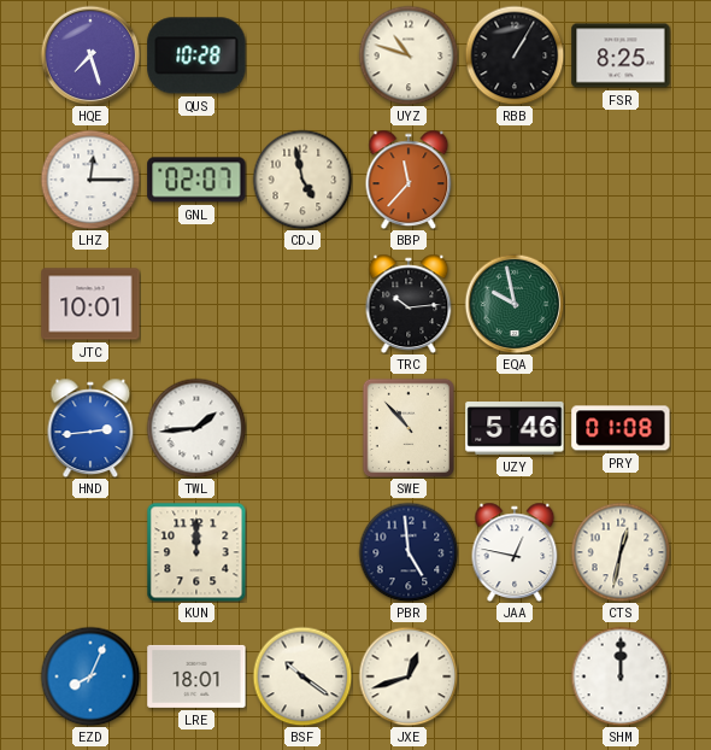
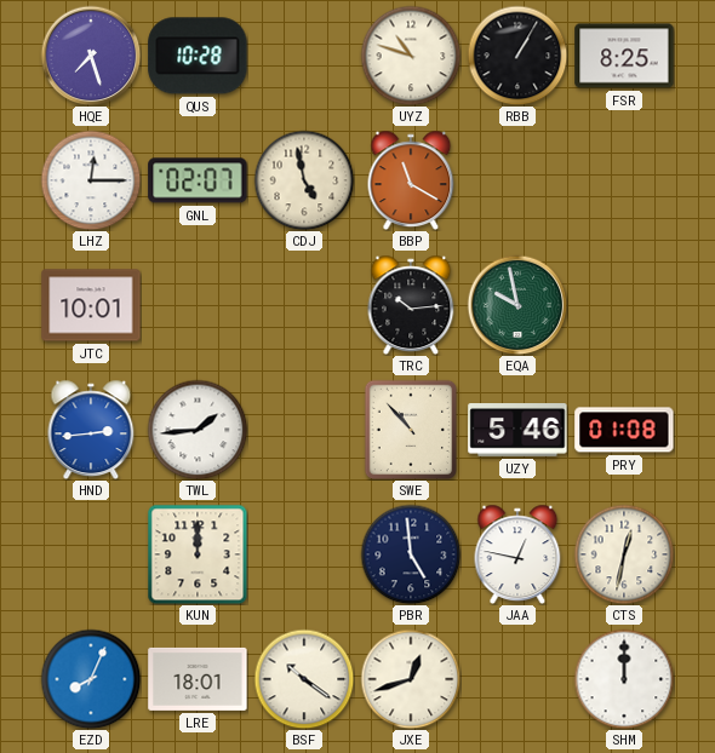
BBP: 11:37 -> 11:20 (411, 180)
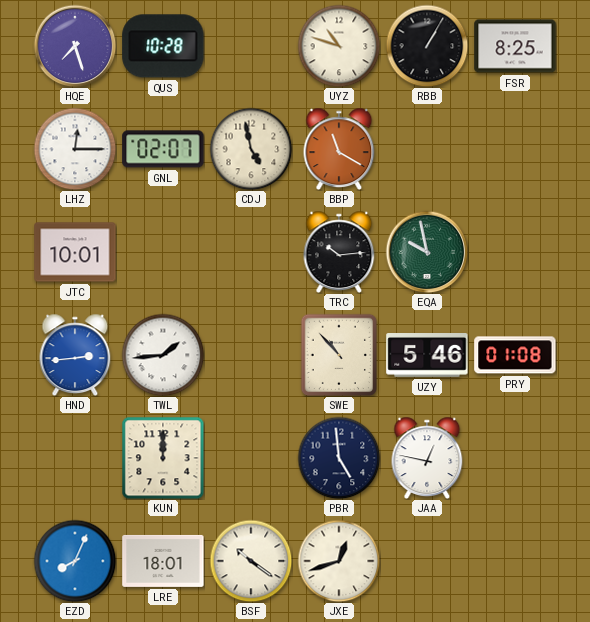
CTS: 12:32 -> none (624, 554)
SHM: 12:00 -> none (624, 679)
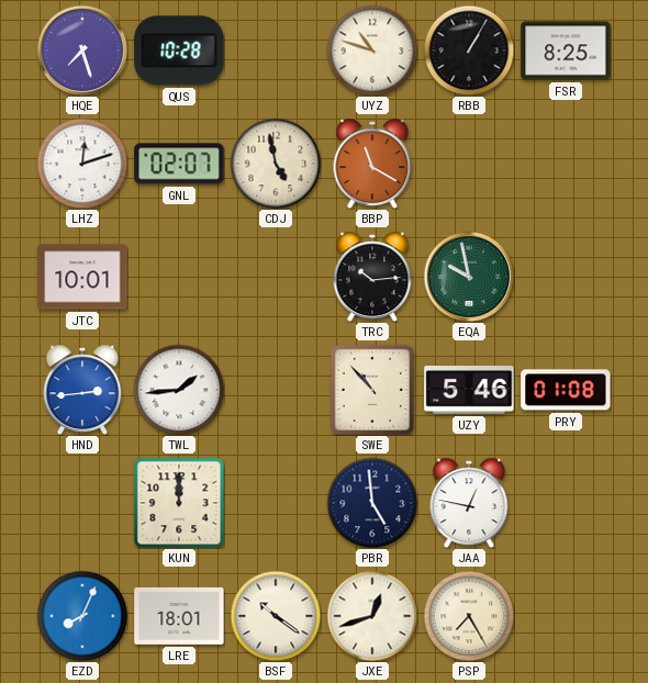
LHZ: 12:15 -> 12:12 (82, 164)
PSP: none -> 7:25 (469, 616)
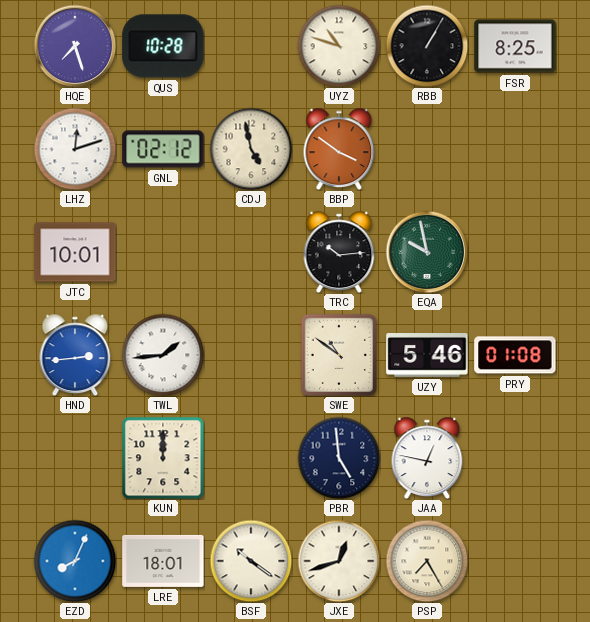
GNL: 02:07 -> 02:12 (163, 149)
BBP: 11:20 -> 3:51 (339, 149)
SWE: 10:53 -> 10:51 (338, 354)
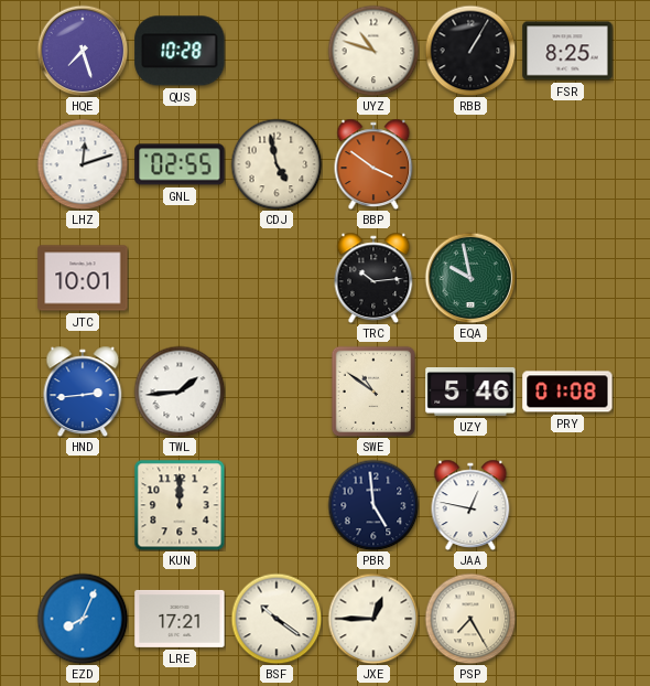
GNL: 02:12 -> 02:55 (180, 164)
LRE: 18:01 -> 17:21 (180, 619)
JXE: 12:42 -> 12:45 (373, 619)
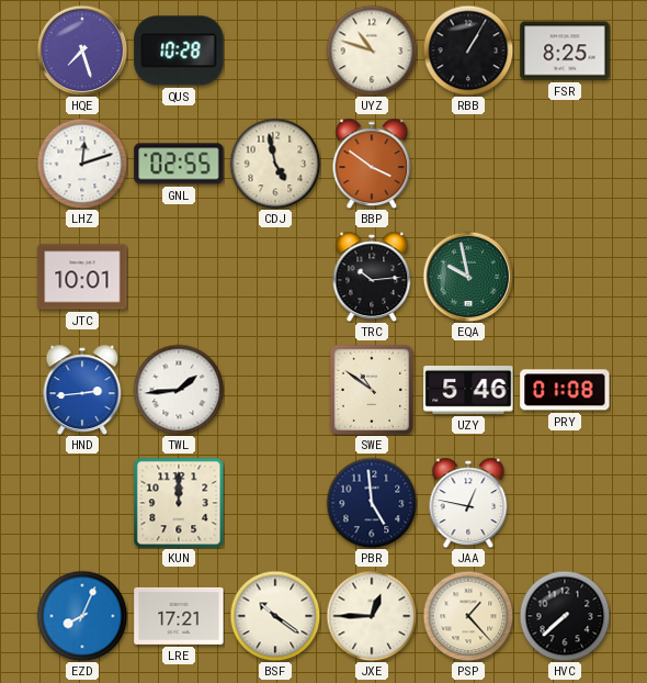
PSP: 7:25 -> 1:23 (468, 616)
HVC: none -> 7:38 (565, 616)
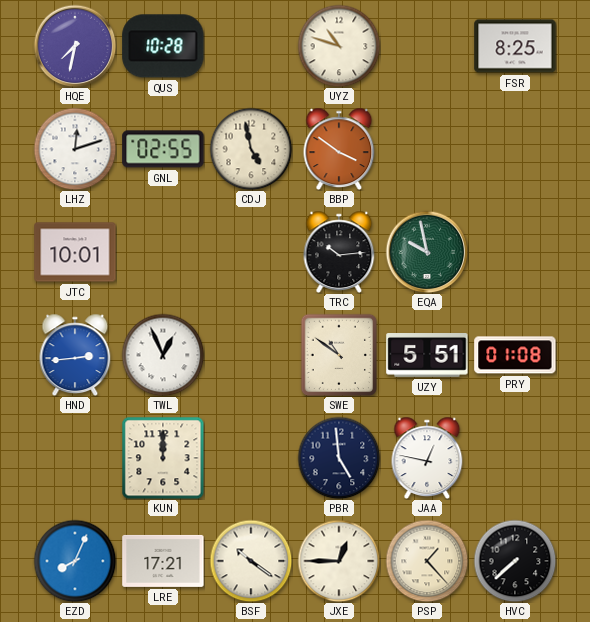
HQE: 7:27 -> 7:32 (75, 46)
RBB: 1:05 -> none (468, 51)
TWL: 1:44 -> 12:56 (163, 355)
UZY: 5:46 -> 5:51 (427, 356)
